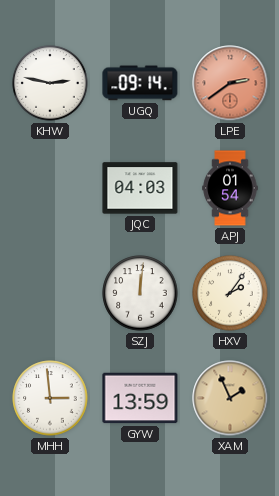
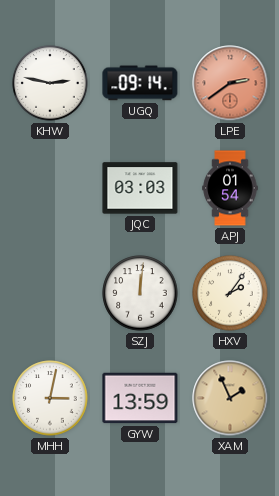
JQC: 04:03 -> 03:03 (140, 188)
MHH: 2:59 -> 3:02 (50, 398)
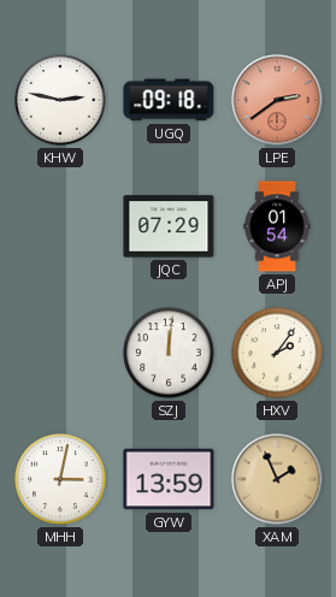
UGQ: 09:14 -> 09:18 (169, 100)
JQC: 03:03 -> 07:29 (169, 226)
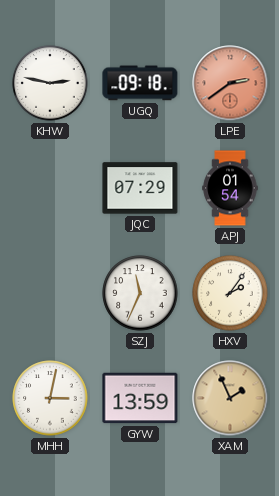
SZJ: 12:01 -> 11:34 (140, 293)
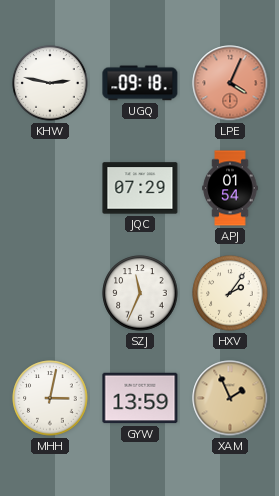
LPE: 2:39 -> 4:04 (230, 83)
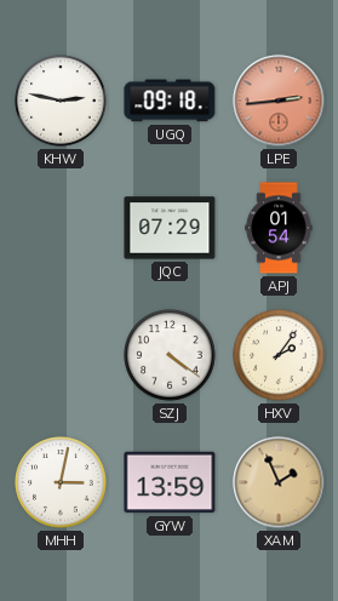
LPE: 4:04 -> 2:44 (279, 101)
SZJ: 11:34 -> 4:21 (170, 355)
